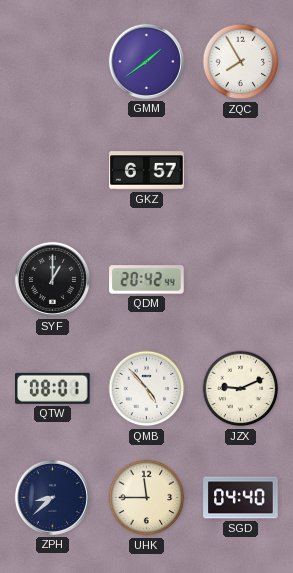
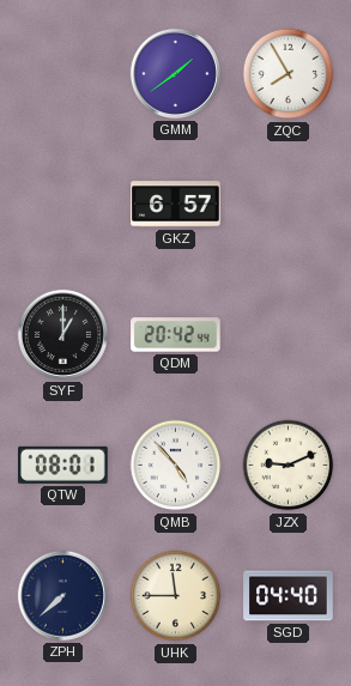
ZPH: 8:38 -> 7:38 (62, 595)
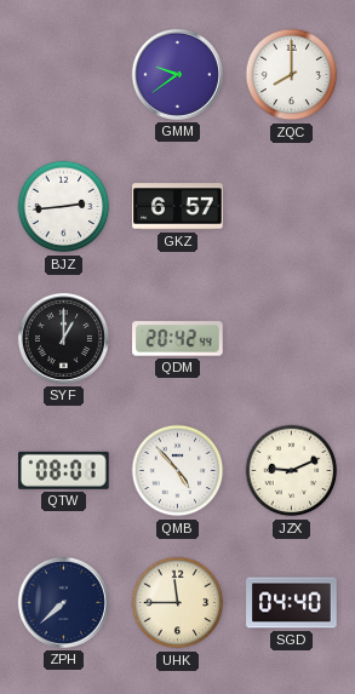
GMM: 1:39 -> 9:39 (177, 74)
ZQC: 7:55 -> 8:00 (292, 75)
BJZ: none -> 2:44 (64, 207)
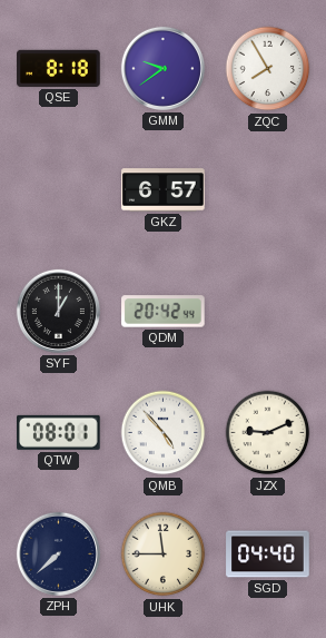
QSE: none -> 8:18 (59, 68)
ZQC: 8:00 -> 7:55 (268, 69)
BJZ: 2:44 -> none (64, 207)
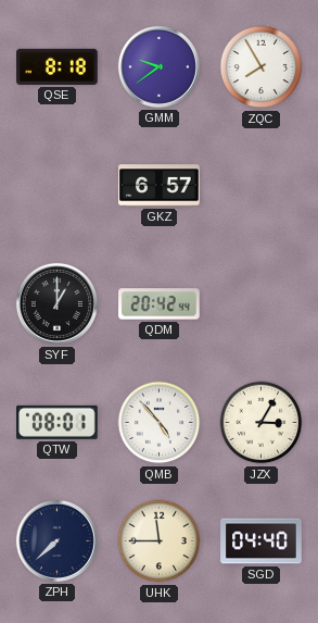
JZX: 9:11 -> 3:05 (262, 423)
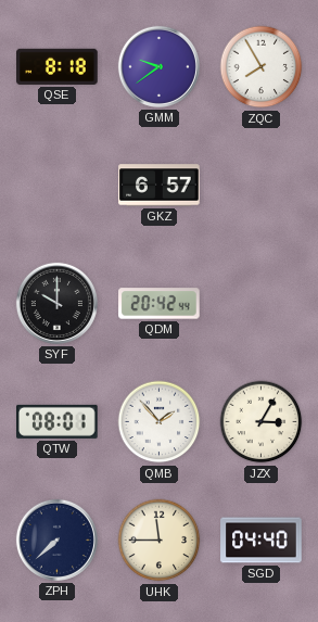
SYF: 1:00 -> 10:00 (56, 303)
QMB: 4:53 -> 1:53 (160, 422)
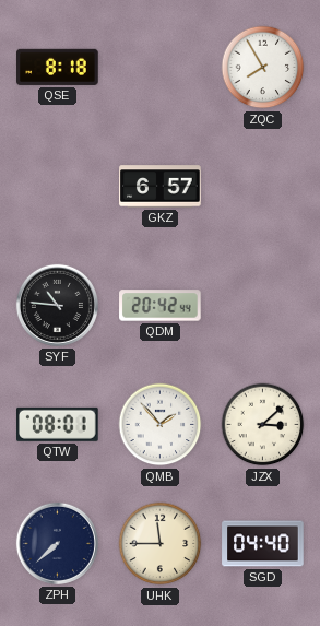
GMM: 9:39 -> none (158, 66)
SYF: 10:00 -> 10:46 (57, 305)
JZX: 3:05 -> 3:08 (263, 425)
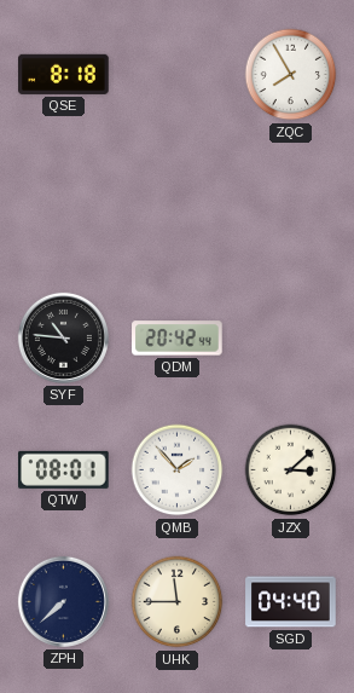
GKZ: 6:57 -> none (161, 187)
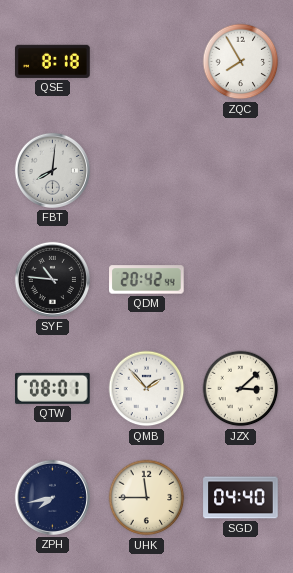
FBT: none -> 8:01 (52, 170)
ZPH: 7:38 -> 7:43 (52, 497)
